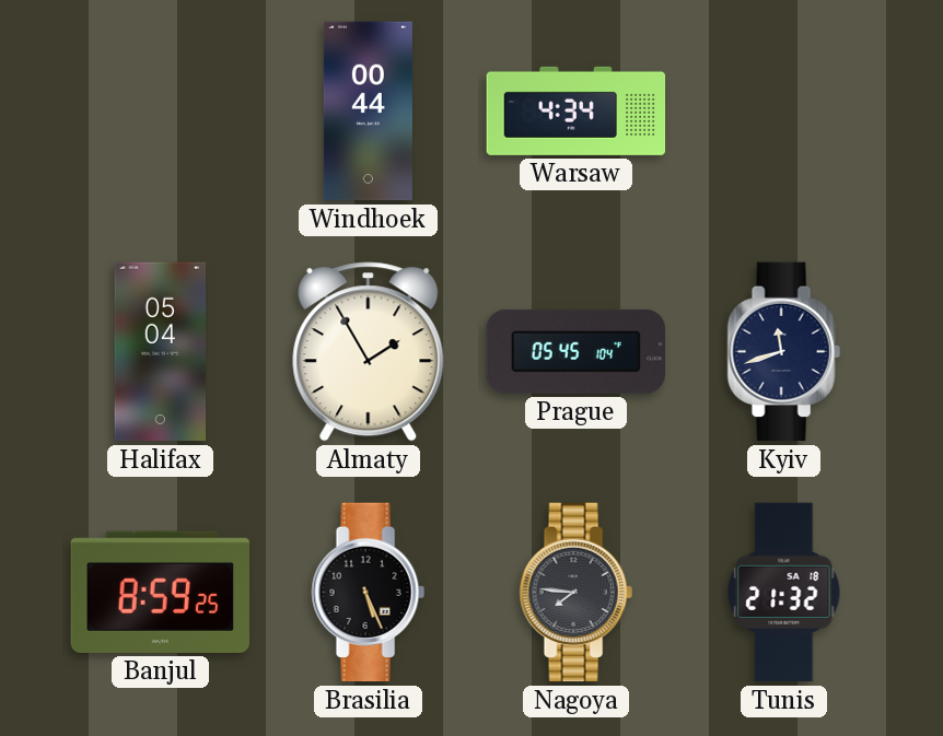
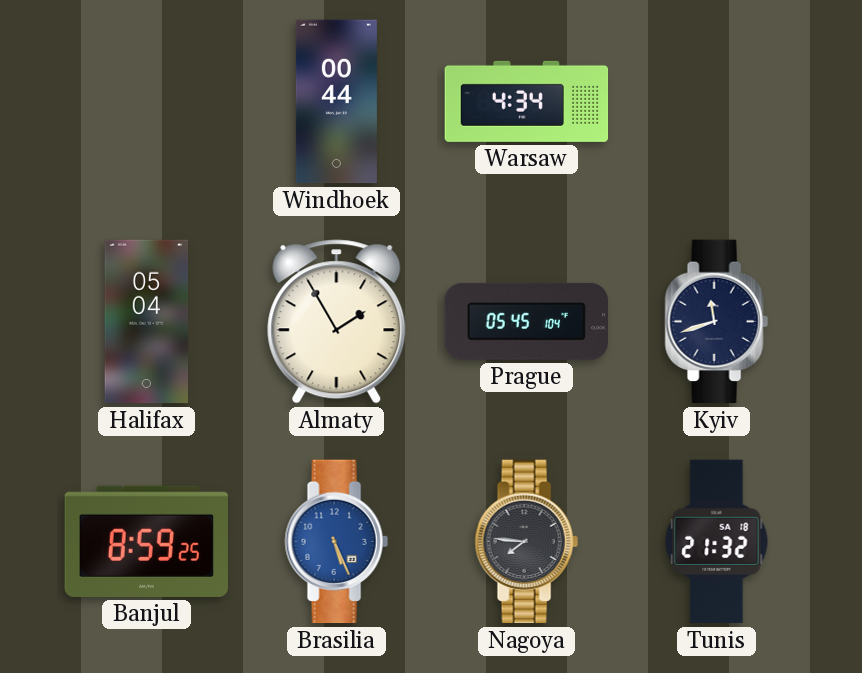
Brasilia dial: black -> blue (336, 542)
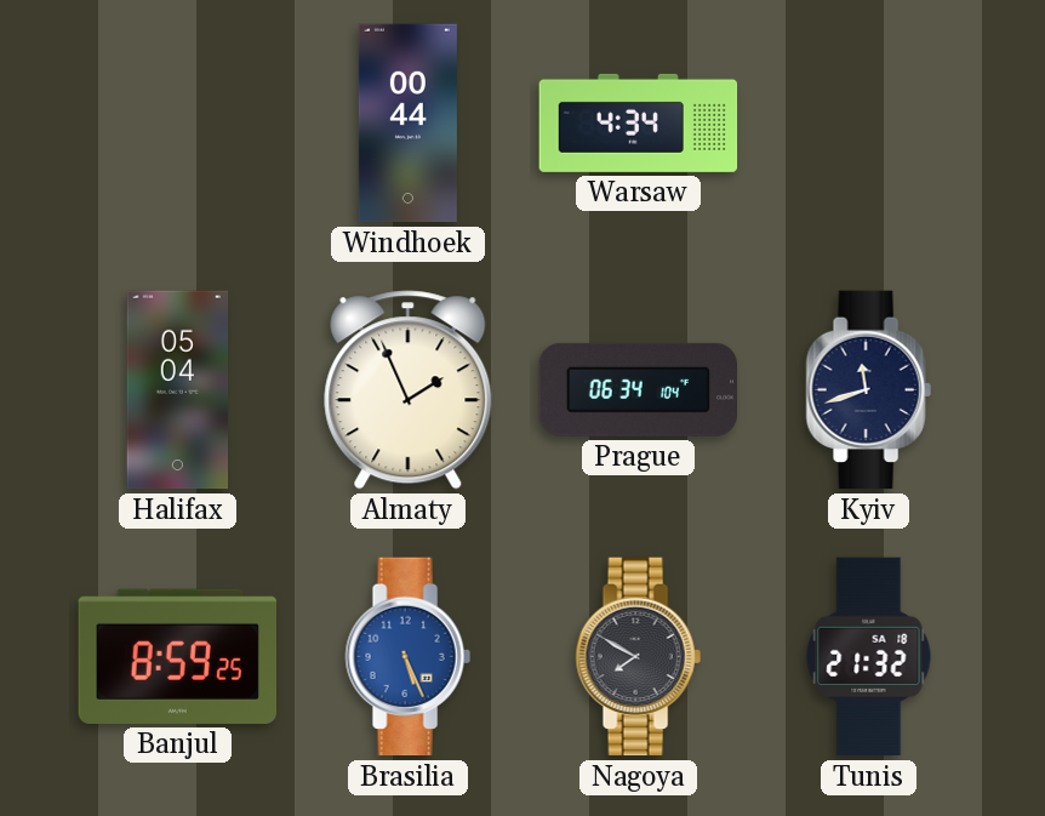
Almaty: 1:55 -> 1:56 (409, 390)
Prague: 05:45 -> 06:34 (638, 389)
Nagoya: 7:46 -> 7:50 (638, 657)
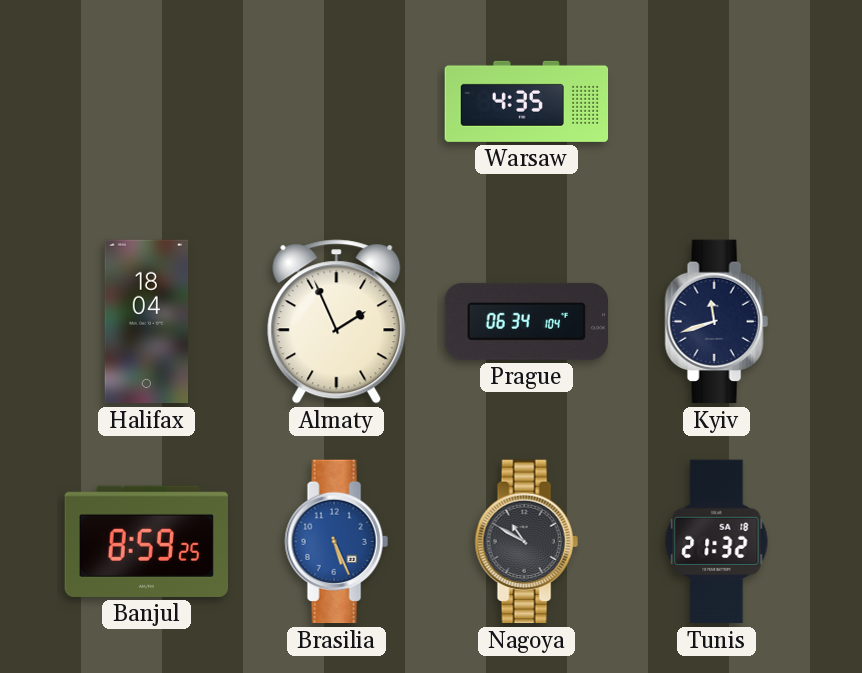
Windhoek: 00:44 -> none (407, 124)
Warsaw: 4:34 -> 4:35 (527, 101)
Halifax: 05:04 -> 18:04 (147, 322)
Nagoya: 7:50 -> 10:50 (526, 542)
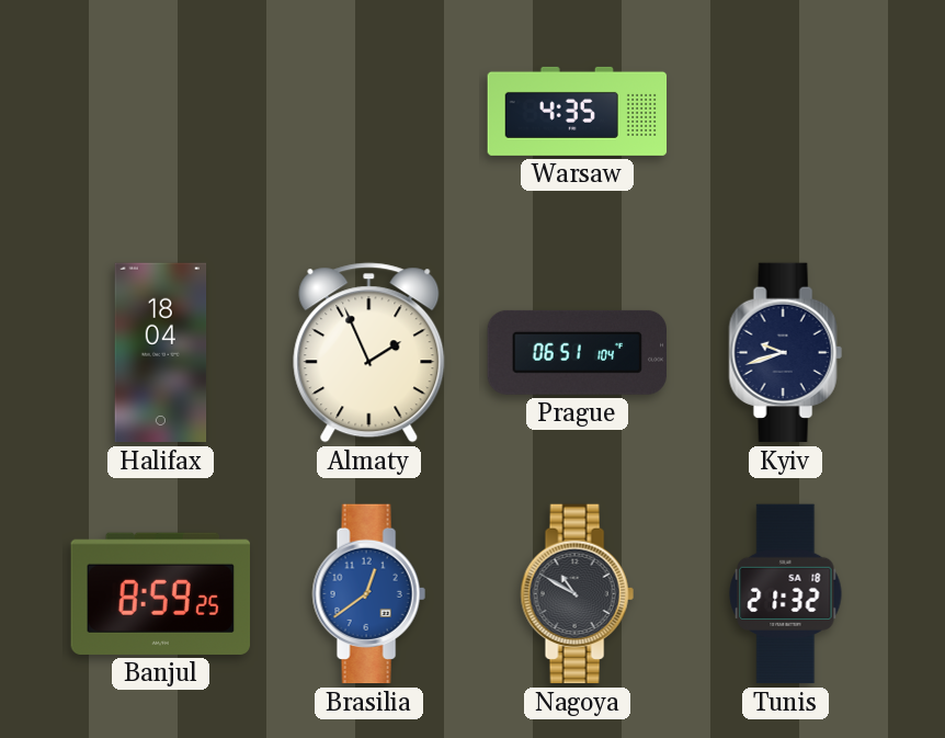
Prague: 06:34 -> 06:51 (577, 352)
Kyiv: 11:42 -> 9:42 (785, 353)
Brasilia: 5:26 -> 12:39 (368, 594)
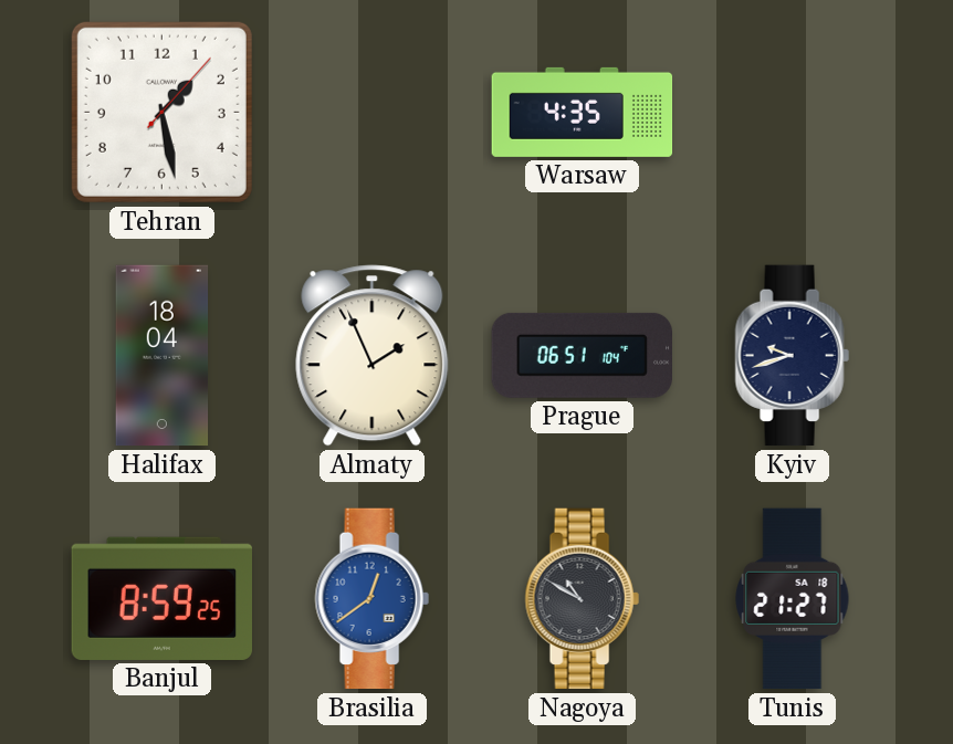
Tehran: none -> 1:28 (161, 112)
Tunis: 21:32 -> 21:27 (793, 599)
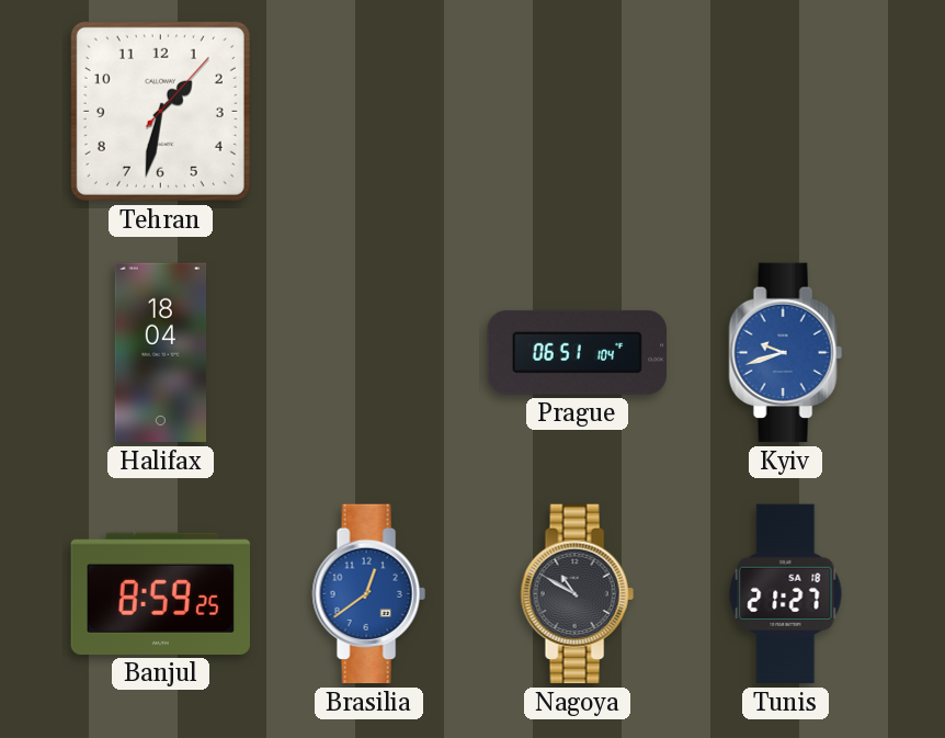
Tehran: 1:28 -> 1:32 (160, 111)
Warsaw: 4:35 -> none (583, 112)
Almaty: 1:56 -> none (373, 356)
Kyiv dial: navy -> blue (785, 353)
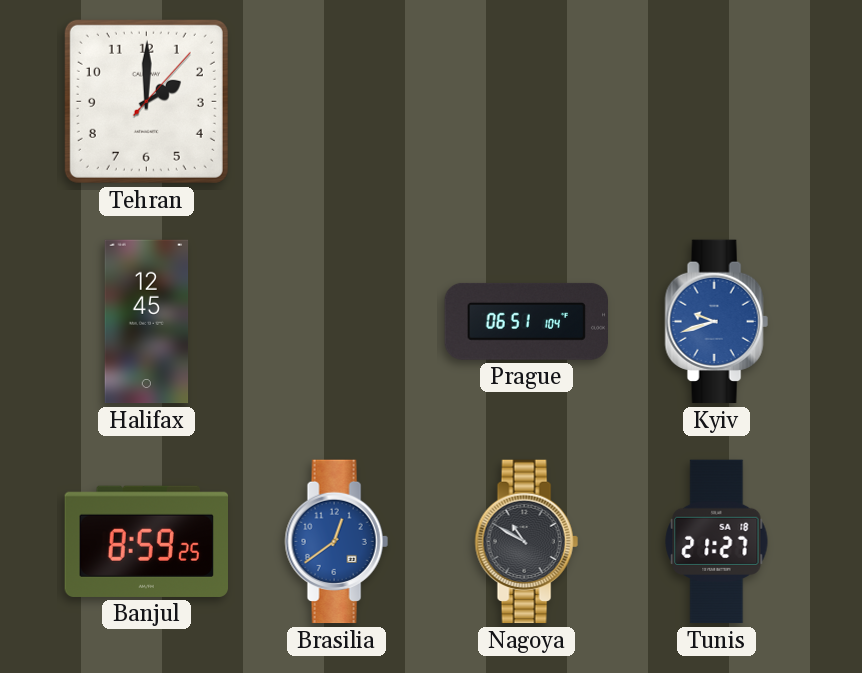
Tehran: 1:32 -> 2:00 (146, 101)
Halifax: 18:04 -> 12:45 (147, 322)
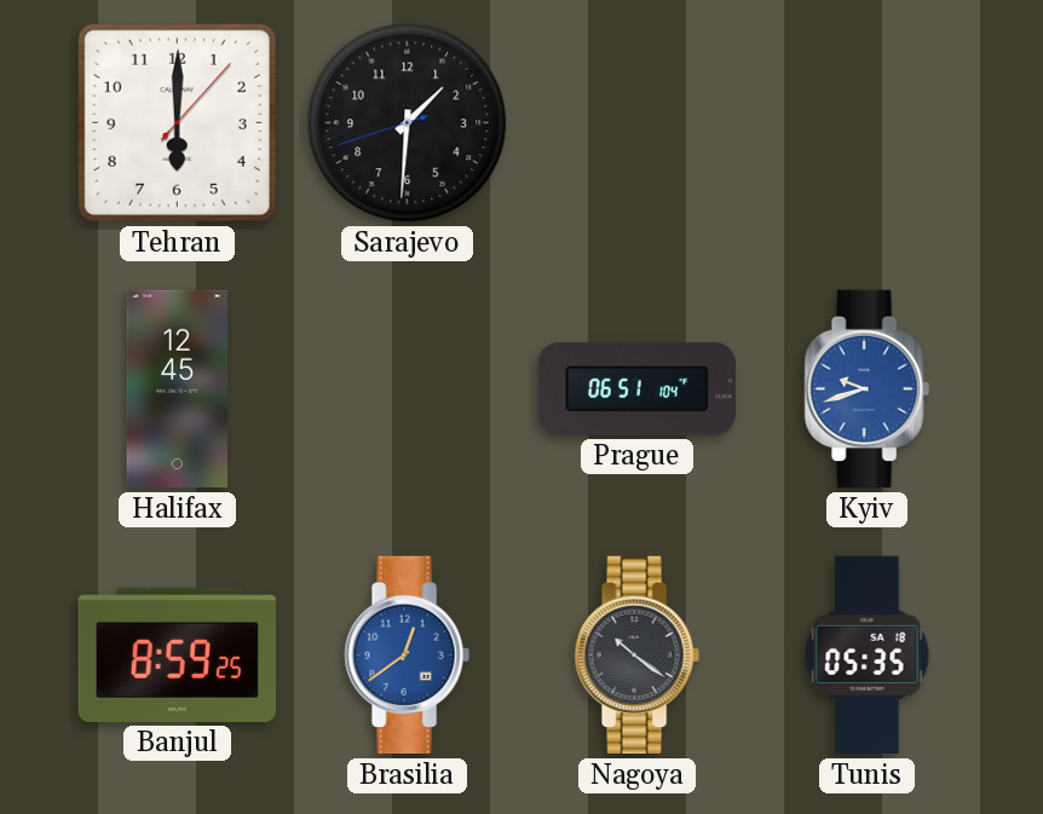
Tehran: 2:00 -> 6:00 (177, 122)
Sarajevo: none -> 1:30 (408, 123)
Nagoya: 10:50 -> 10:21 (636, 656)
Tunis: 21:27 -> 05:35 (868, 656)
